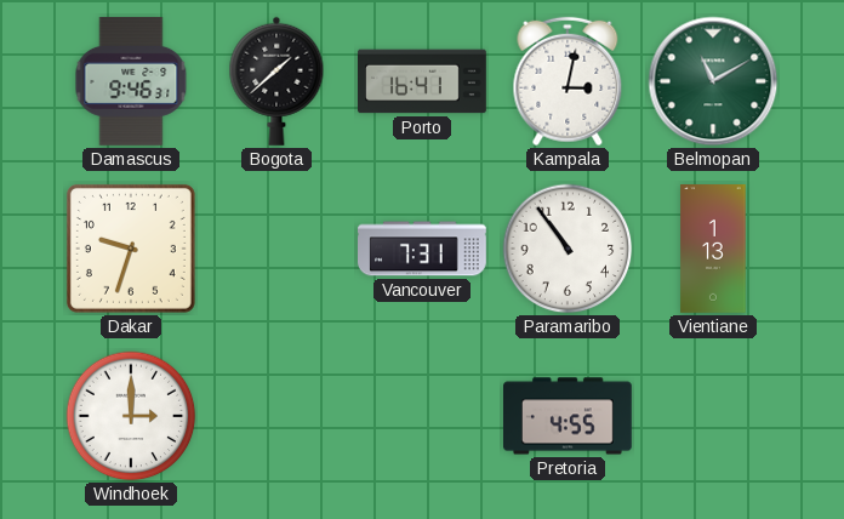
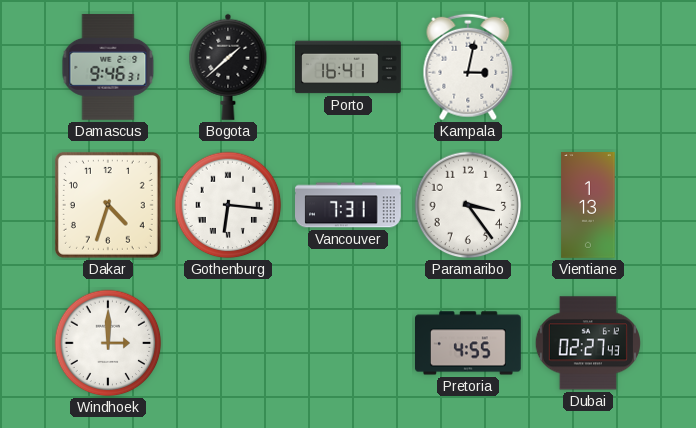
Belmopan: 11:10 -> none (713, 81)
Dakar: 9:33 -> 4:33 (108, 205)
Gothenburg: none -> 6:16 (228, 205)
Paramaribo: 10:54 -> 3:24 (468, 205)
Dubai: none -> 02:27 (588, 343)
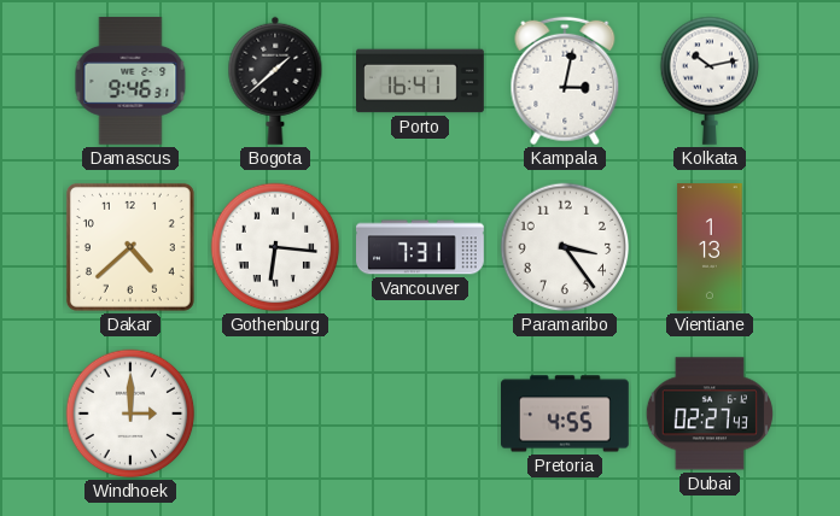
Kolkata: none -> 10:13 (710, 81)
Dakar: 4:33 -> 4:38 (130, 247)
